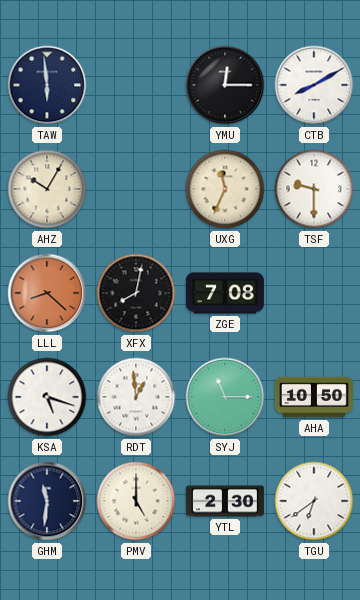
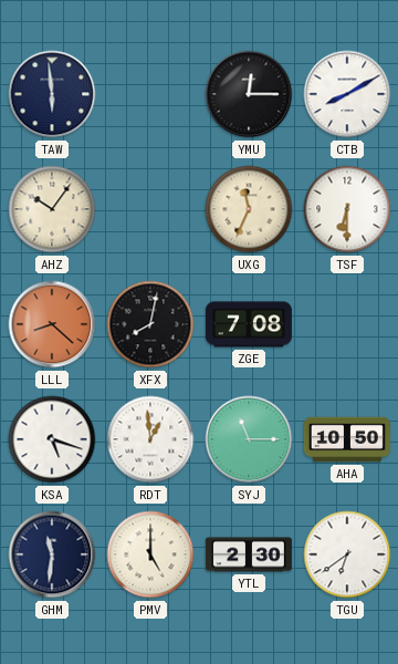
AHZ: 10:05 -> 10:06 (52, 209)
TSF: 9:30 -> 6:30 (347, 209)
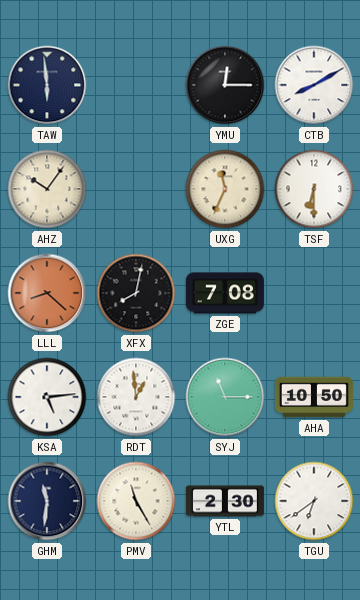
KSA: 5:18 -> 5:14 (47, 397)
PMV: 5:00 -> 11:25 (136, 501)
